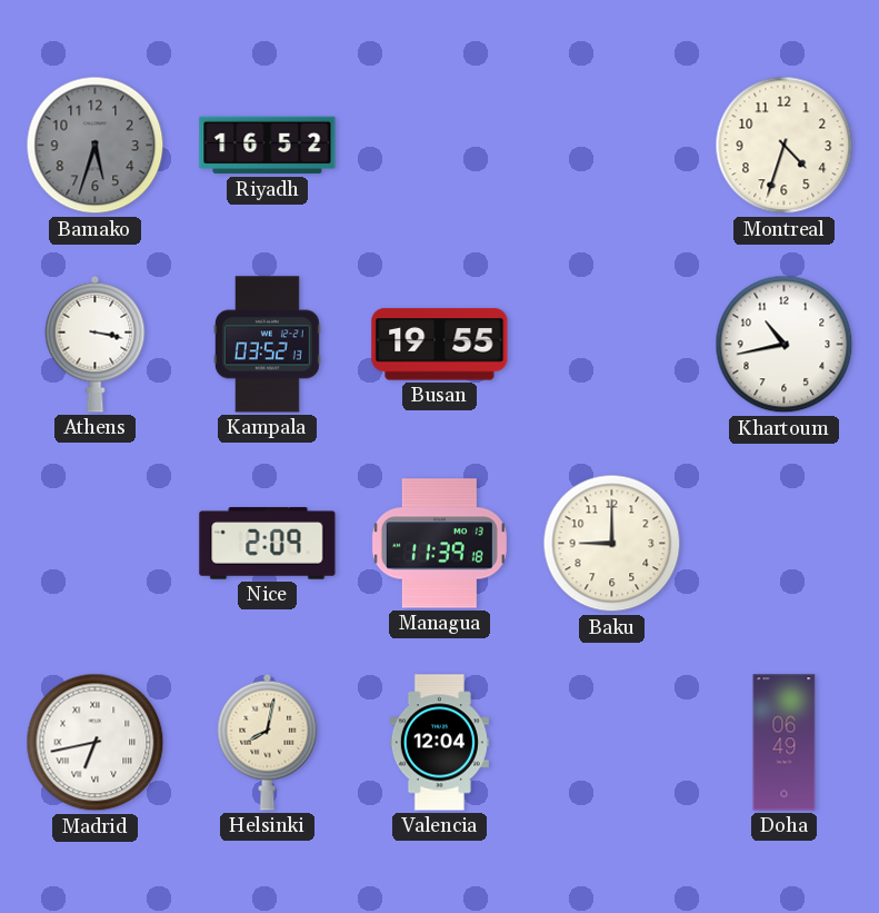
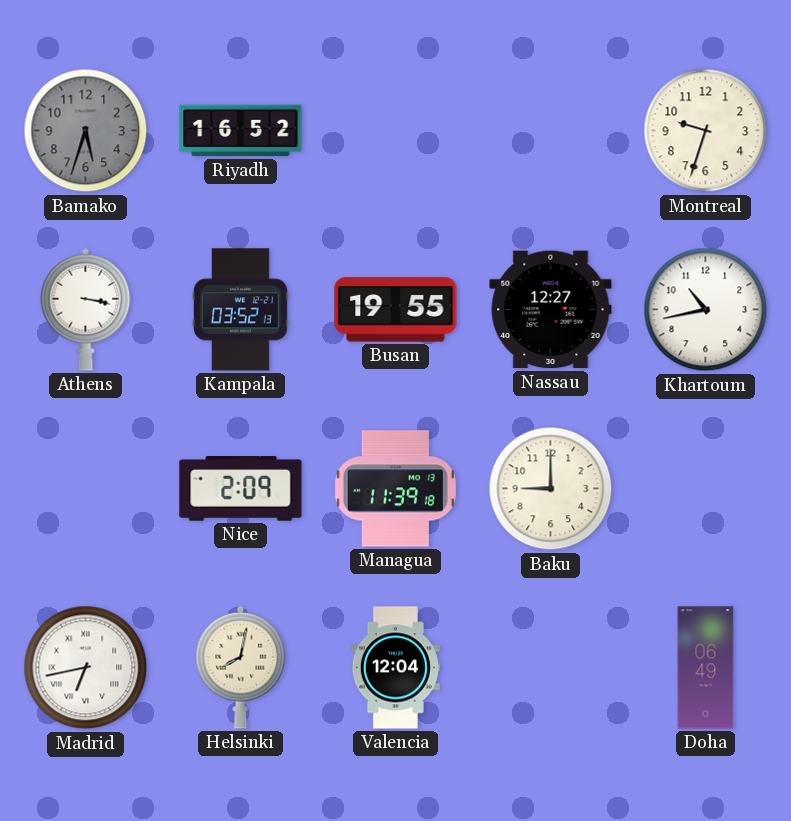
Montreal: 4:33 -> 9:33 (706, 131)
Nassau: none -> 12:27 (551, 310)
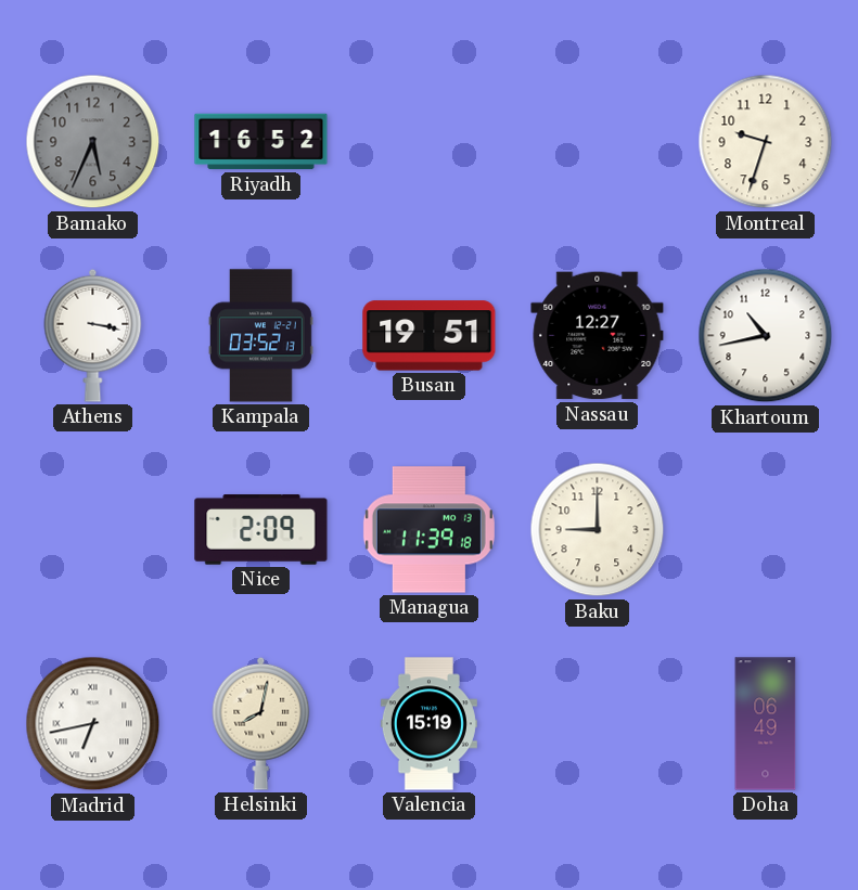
Bamako: 5:33 -> 5:34 (93, 142)
Busan: 19:55 -> 19:51 (430, 336)
Valencia: 12:04 -> 15:19 (428, 724)
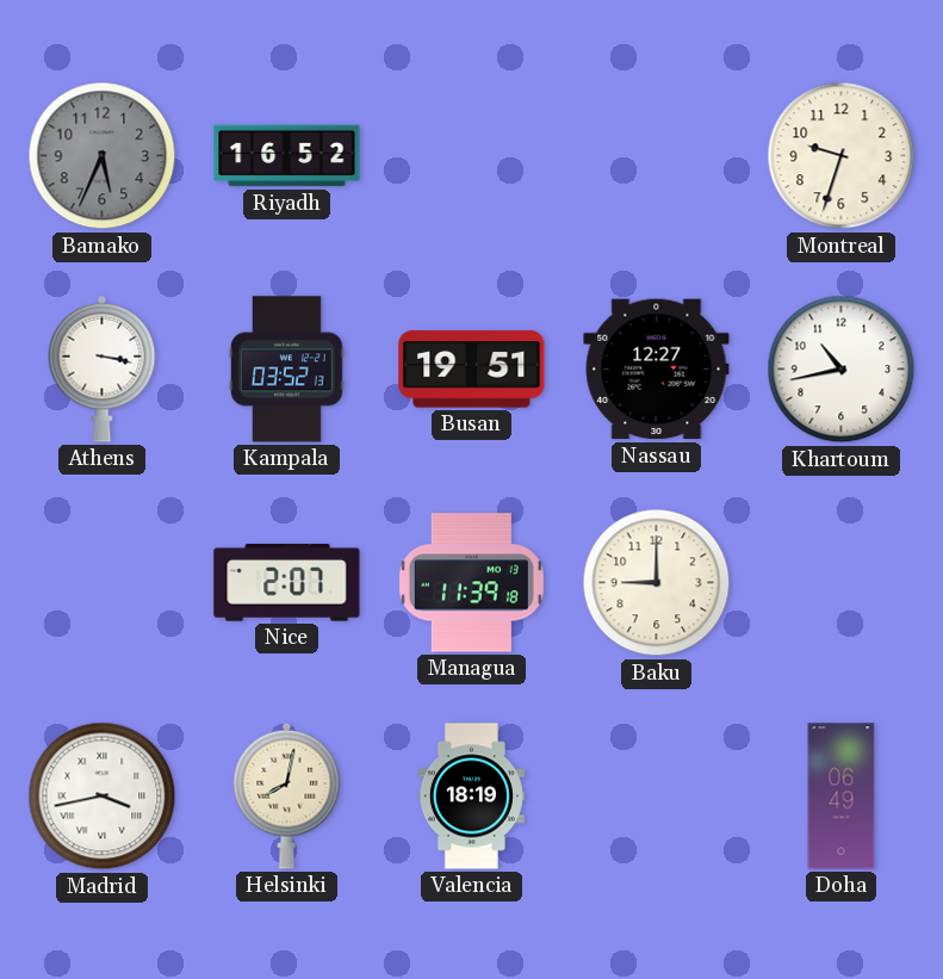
Nice: 2:09 -> 2:07 (287, 583)
Madrid: 6:43 -> 3:43 (103, 797)
Valencia: 15:19 -> 18:19 (471, 797)
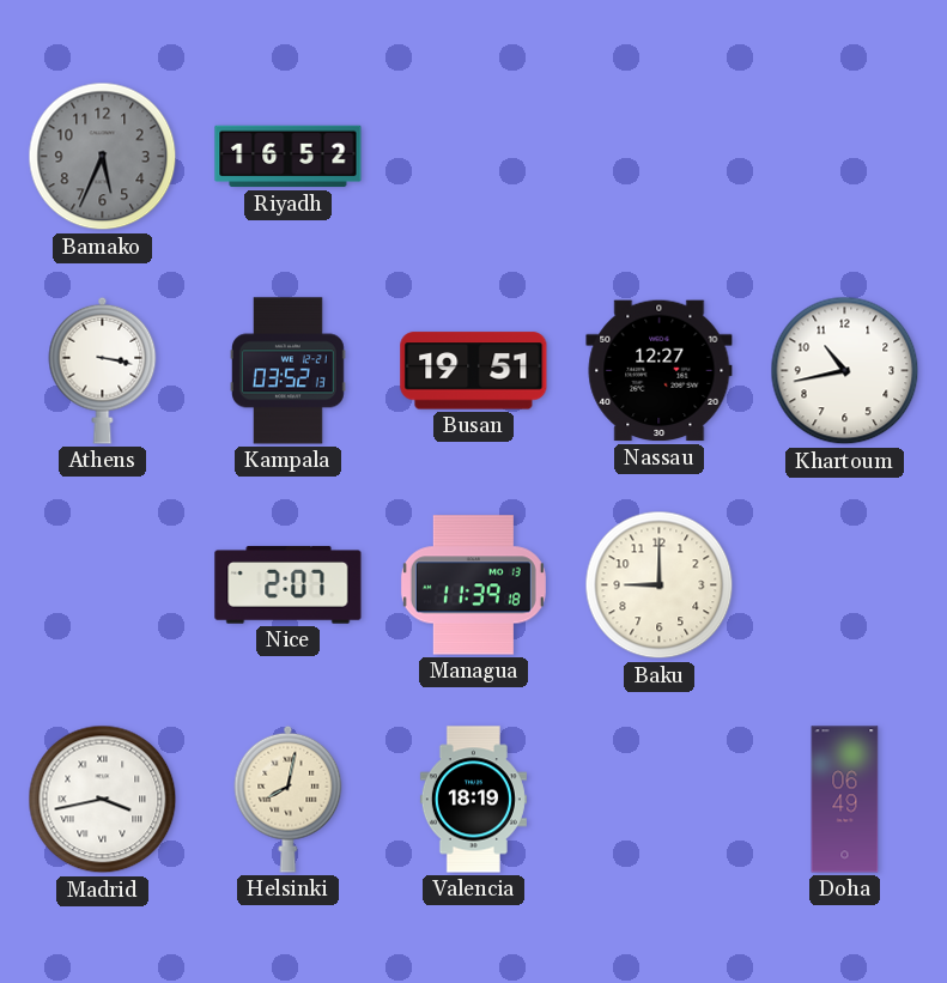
Montreal: 9:33 -> none (842, 156)
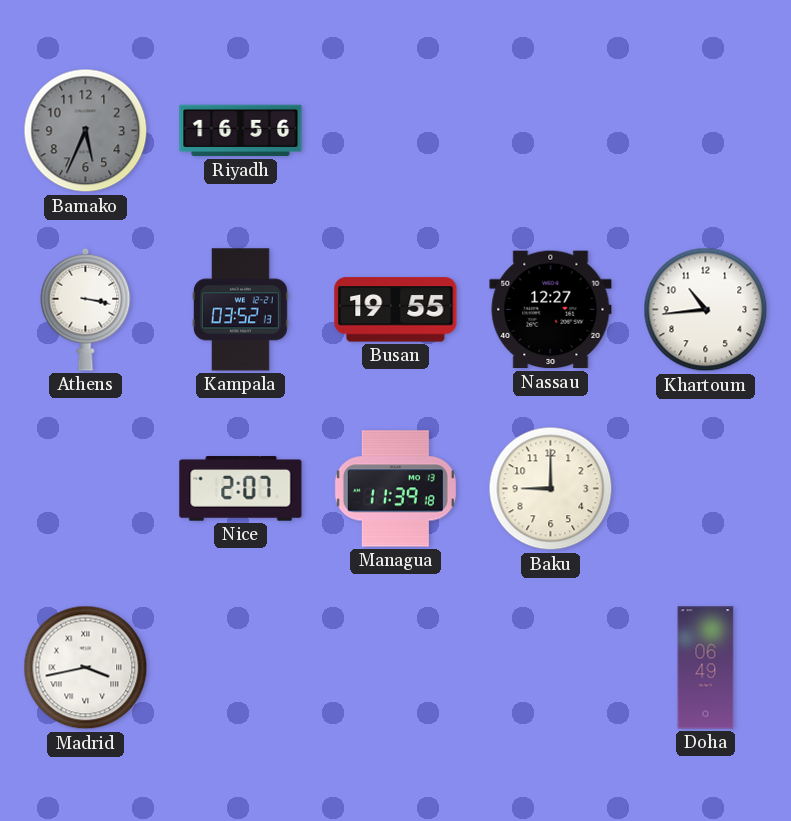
Riyadh: 16:52 -> 16:56 (241, 131)
Busan: 19:51 -> 19:55 (396, 310)
Khartoum: 10:43 -> 10:44 (706, 310)
Helsinki: 8:02 -> none (289, 799)
Valencia: 18:19 -> none (473, 800)
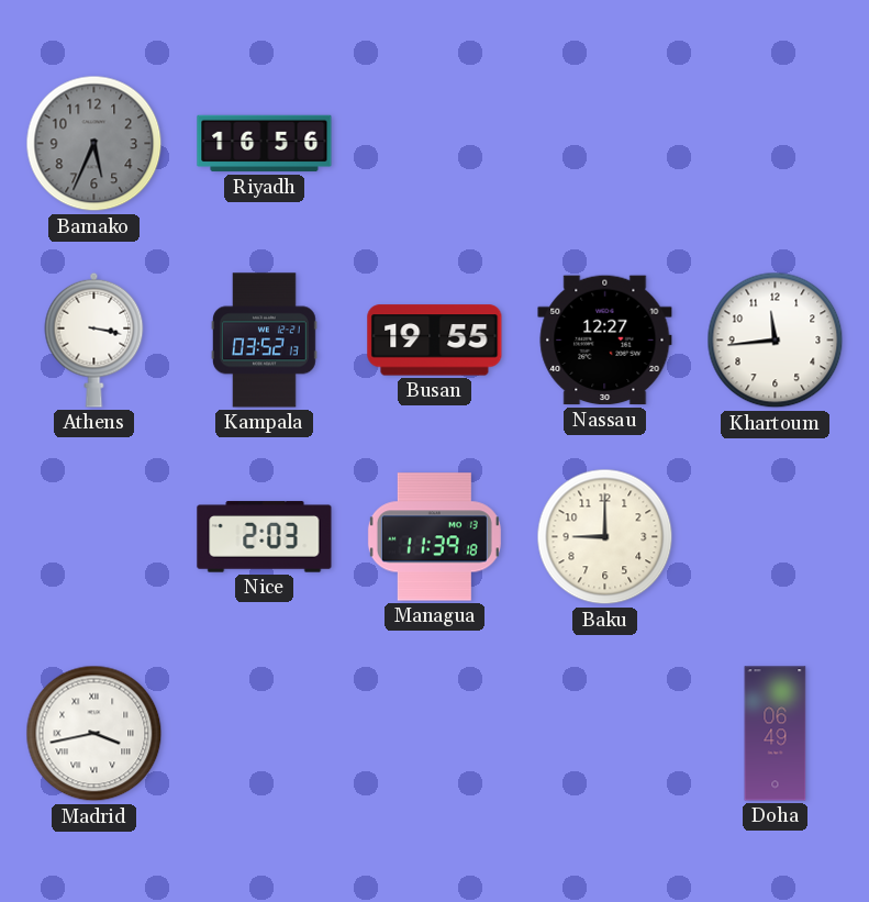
Khartoum: 10:44 -> 11:44 (776, 341)
Nice: 2:07 -> 2:03 (265, 537)
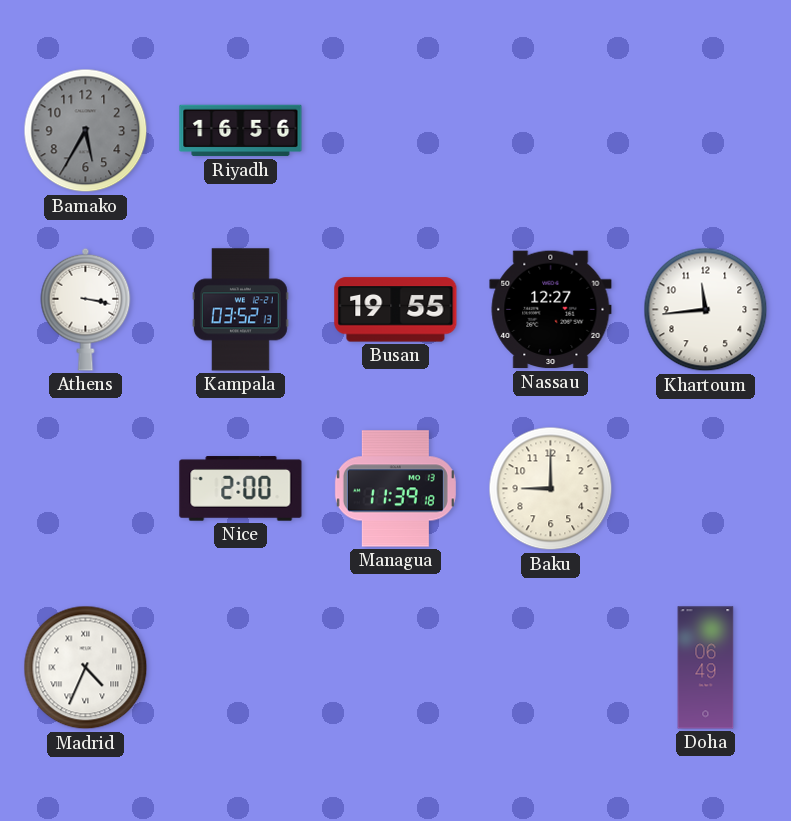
Bamako: 5:34 -> 5:35 (86, 131)
Nice: 2:03 -> 2:00 (241, 489)
Madrid: 3:43 -> 4:34 (86, 668)
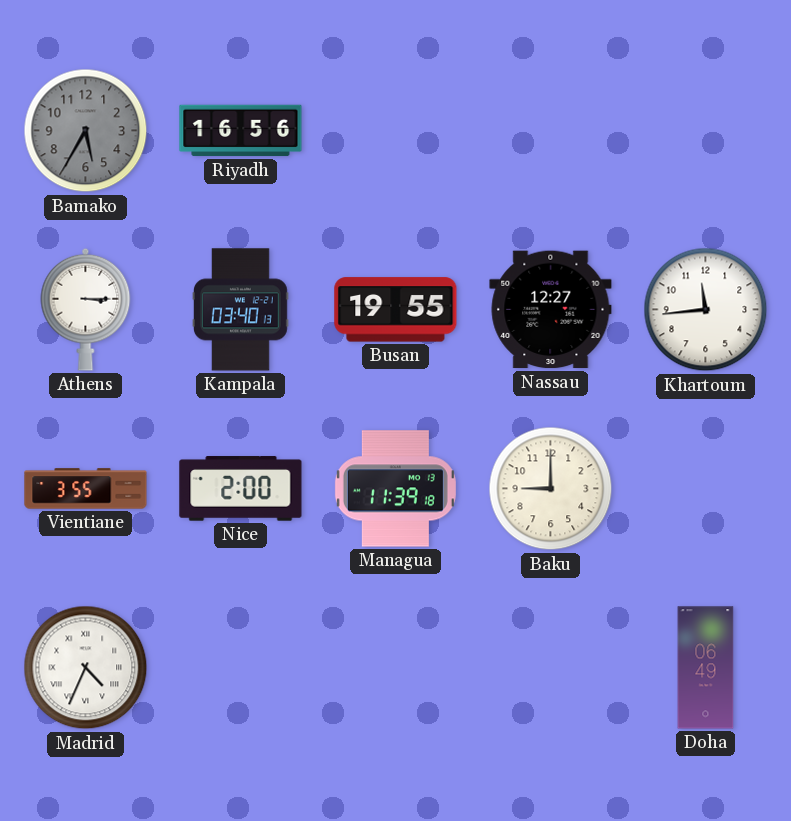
Athens: 3:17 -> 3:15 (86, 309)
Kampala: 03:52 -> 03:40 (240, 310)
Vientiane: none -> 3:55 (86, 489)
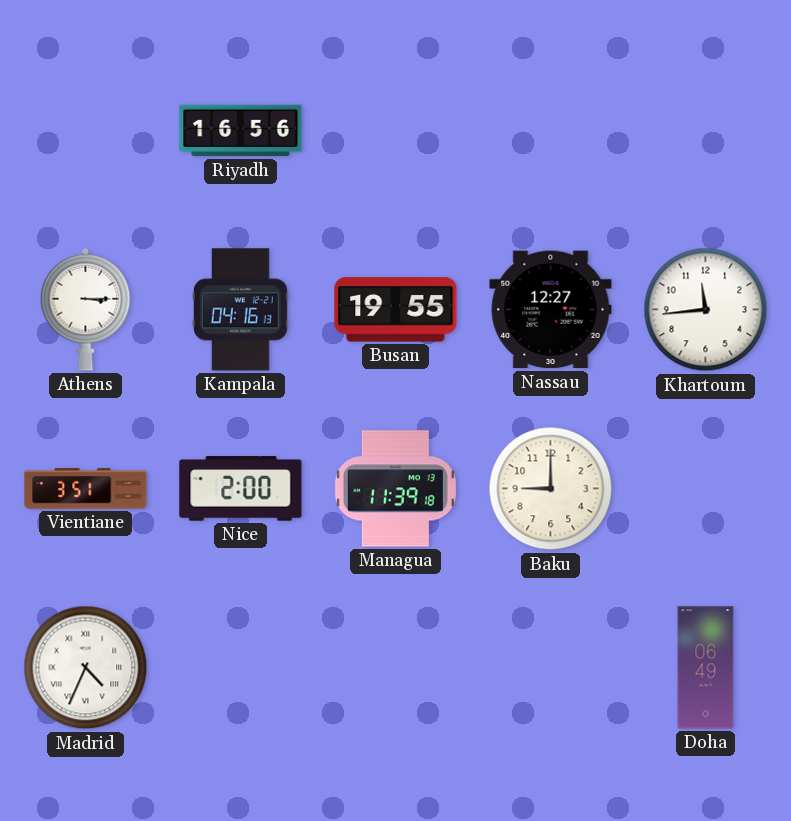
Bamako: 5:35 -> none (86, 131)
Kampala: 03:40 -> 04:16 (240, 310)
Vientiane: 3:55 -> 3:51 (86, 489)
